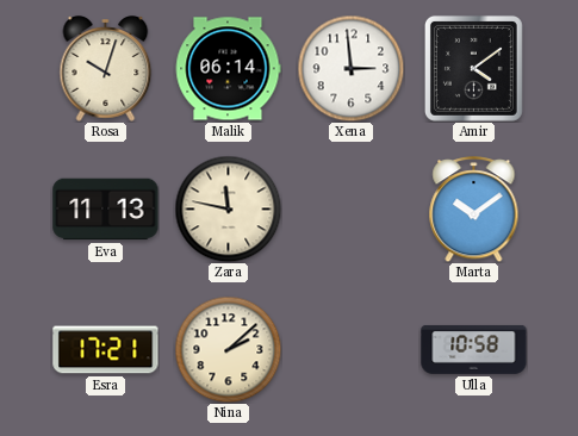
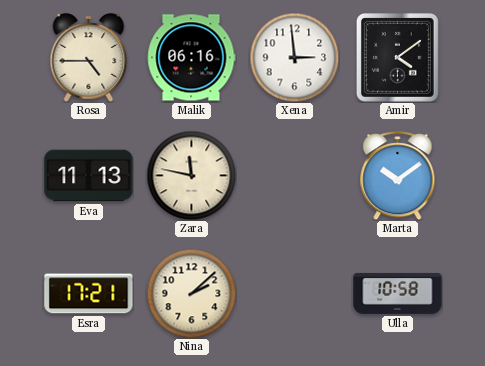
Rosa: 10:03 -> 4:45 (89, 58)
Malik: 06:14 -> 06:16 (191, 58)
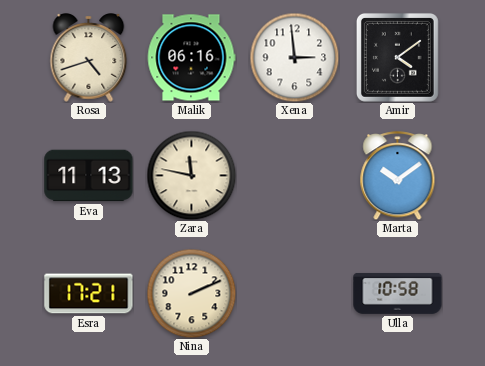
Rosa: 4:45 -> 4:42 (89, 58)
Nina: 2:08 -> 2:11 (191, 293)
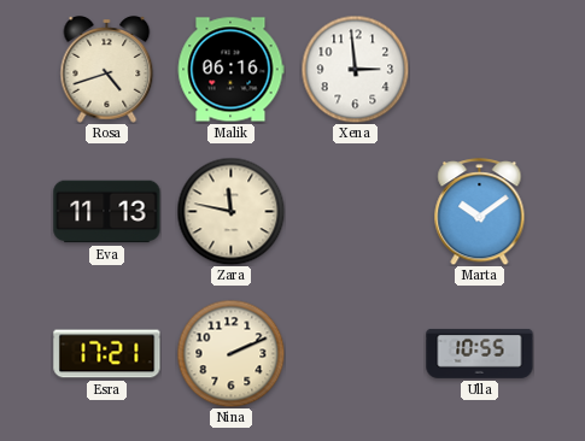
Amir: 4:09 -> none (397, 57)
Ulla: 10:58 -> 10:55 (480, 353)
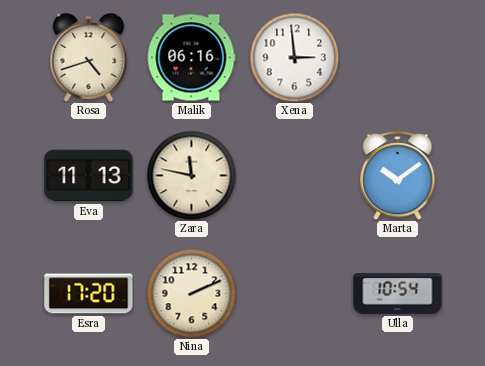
Esra: 17:21 -> 17:20 (89, 294)
Ulla: 10:55 -> 10:54 (398, 293)
